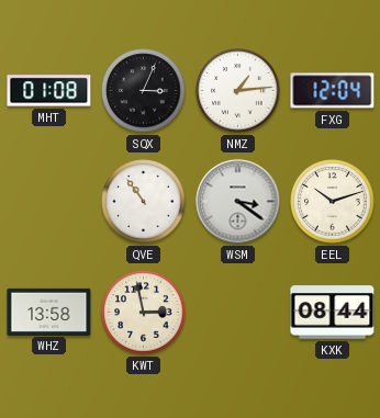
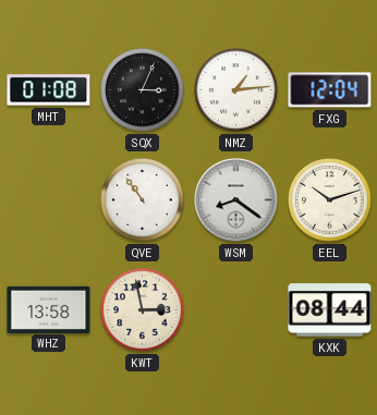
WSM: 3:21 -> 8:21 (236, 200)
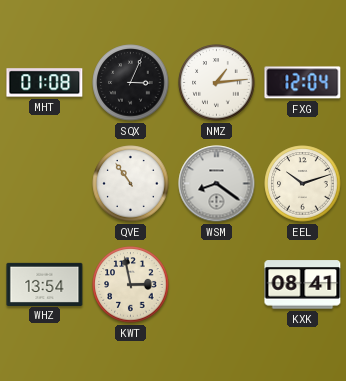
WHZ: 13:58 -> 13:54 (45, 284)
KXK: 08:44 -> 08:41 (303, 285)
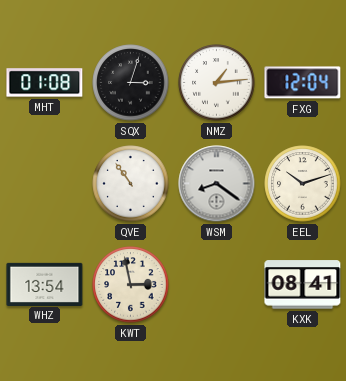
SQX: 3:04 -> 3:03 (131, 83)
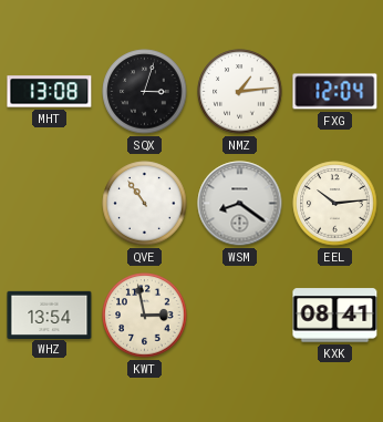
MHT: 01:08 -> 13:08 (50, 92)
EEL: 10:12 -> 10:14 (335, 204)
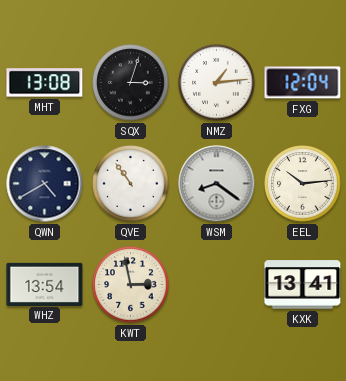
QWN: none -> 4:40 (45, 184)
KXK: 08:41 -> 13:41 (303, 285)
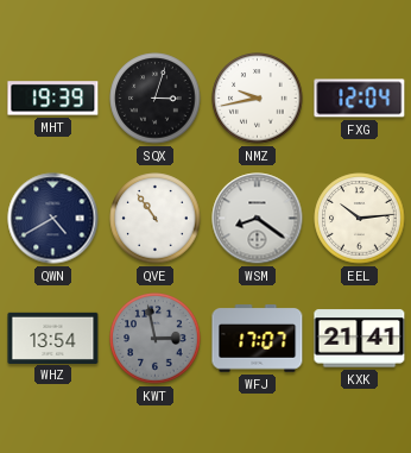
MHT: 13:08 -> 19:39 (53, 99)
NMZ: 1:14 -> 9:43 (258, 99)
KWT dial: cream -> grey (156, 339)
WFJ: none -> 17:07 (258, 339)
KXK: 13:41 -> 21:41 (360, 339)
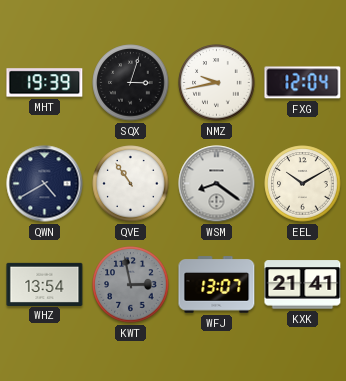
EEL: 10:14 -> 10:10 (303, 184)
WFJ: 17:07 -> 13:07 (217, 285)
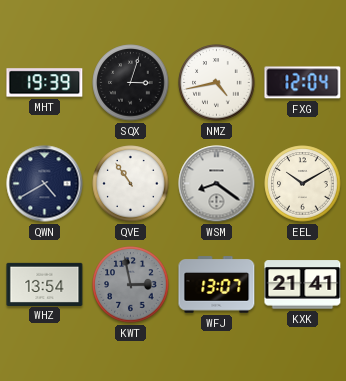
NMZ: 9:43 -> 4:43 (217, 83)
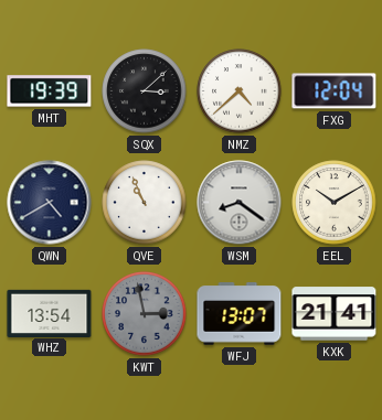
SQX: 3:03 -> 3:08 (145, 91)
NMZ: 4:43 -> 4:38 (240, 91)
QVE: 10:54 -> 10:56 (145, 203)
